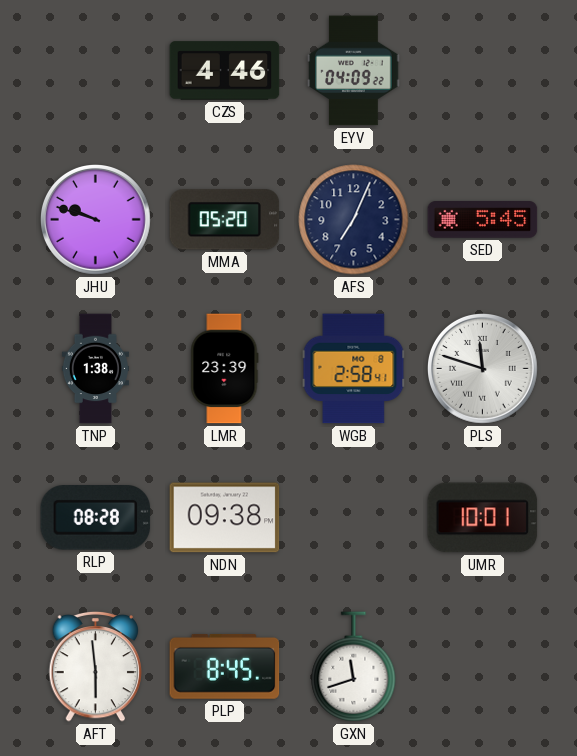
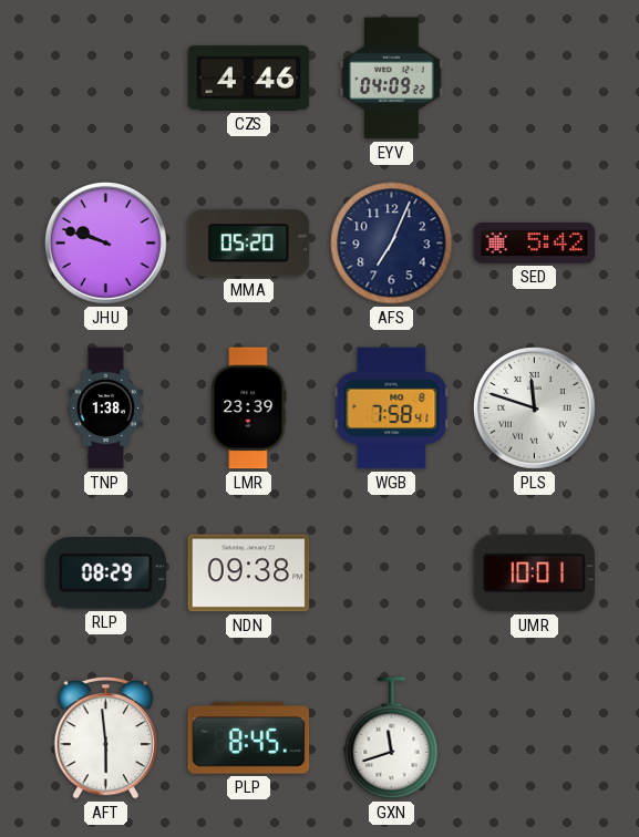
SED: 5:45 -> 5:42 (535, 244)
WGB: 2:58 -> 7:58 (392, 409)
RLP: 08:28 -> 08:29 (106, 573)
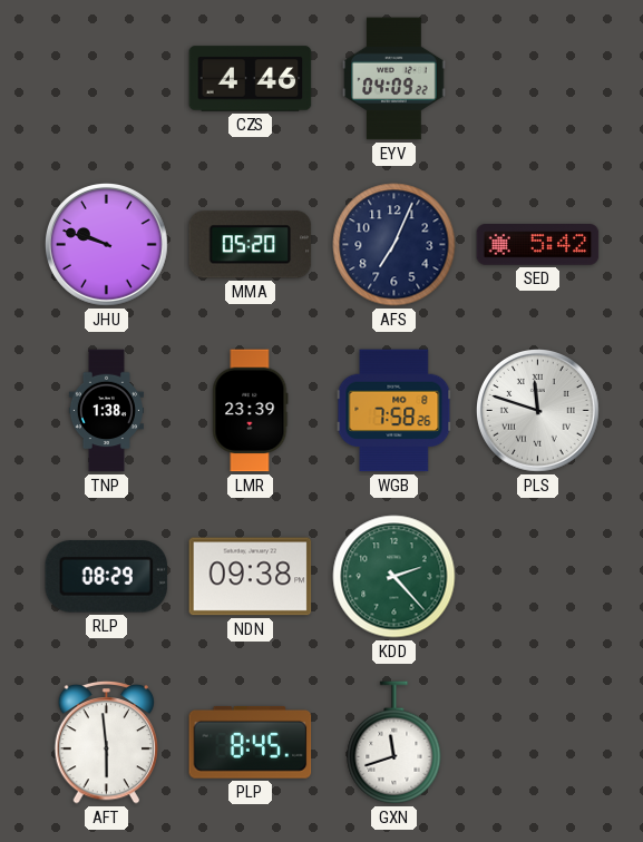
WGB: 7:58:41 -> 7:58:26 (394, 411)
KDD: none -> 2:23 (394, 577)
UMR: 10:01 -> none (535, 573)
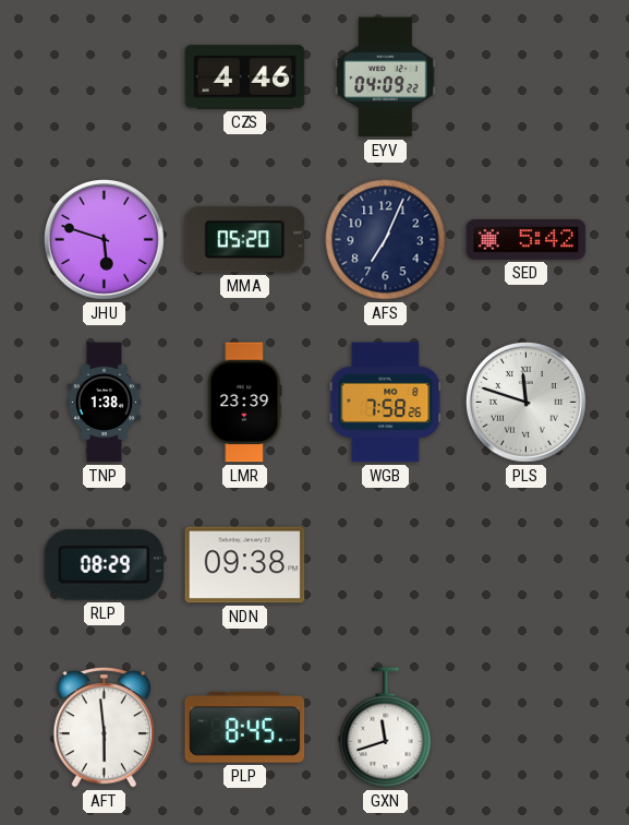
JHU: 9:48 -> 5:48 (105, 240)
KDD: 2:23 -> none (394, 577)
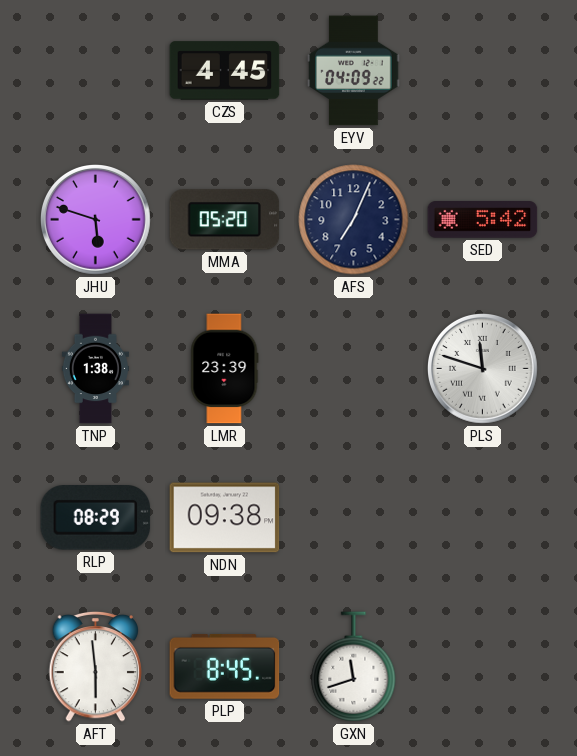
CZS: 4:46 -> 4:45 (225, 71)
WGB: 7:58 -> none (386, 403)
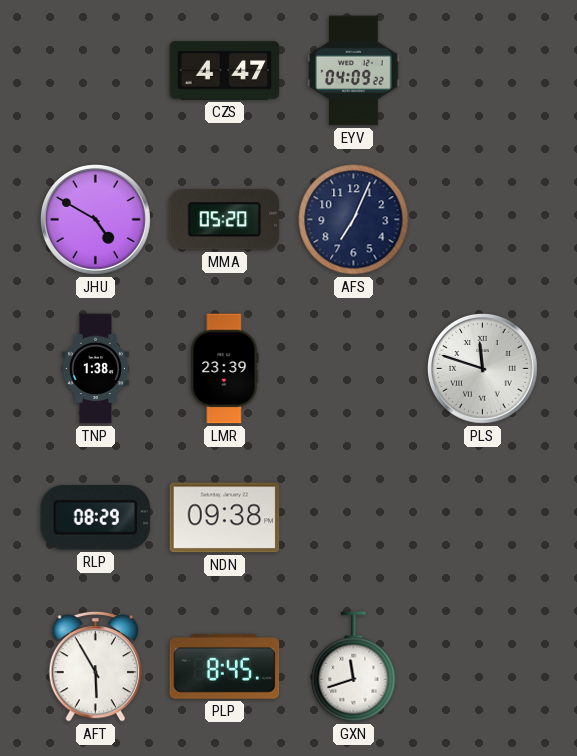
CZS: 4:45 -> 4:47 (225, 71)
JHU: 5:48 -> 4:50 (96, 220)
SED: 5:42 -> none (483, 220)
AFT: 5:59 -> 5:55 (96, 666)
